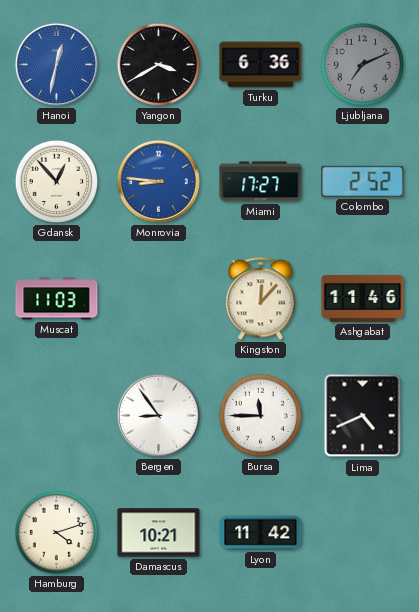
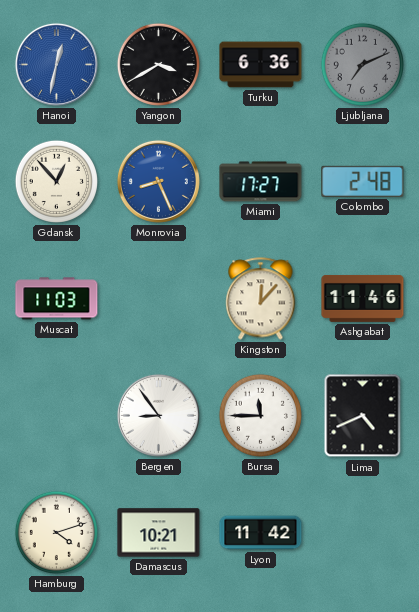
Monrovia: 8:46 -> 8:26 (158, 181)
Colombo: 2:52 -> 2:48 (363, 181)
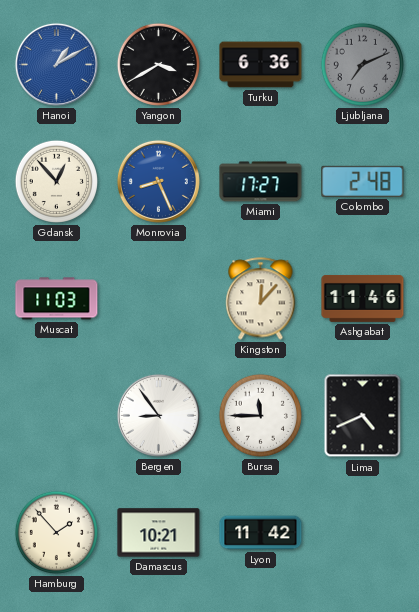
Hanoi: 12:32 -> 1:10 (56, 64)
Hamburg: 4:12 -> 1:53 (56, 532)
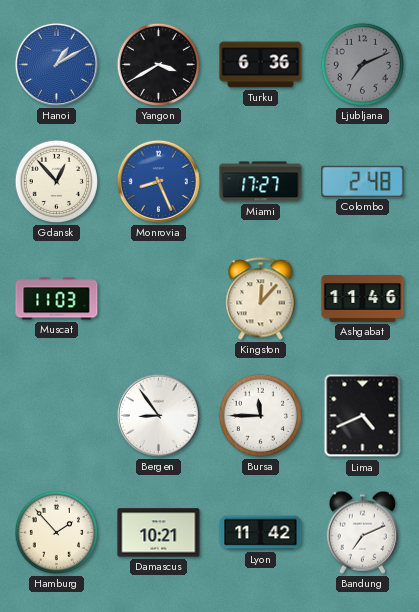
Bandung: none -> 7:11 (363, 532)
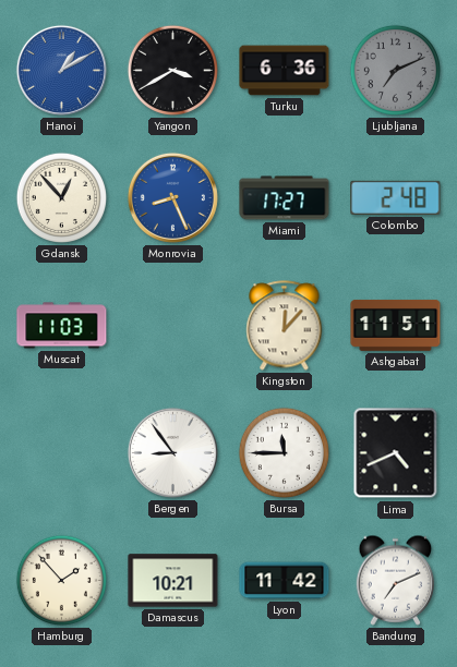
Ashgabat: 11:46 -> 11:51 (396, 325)
